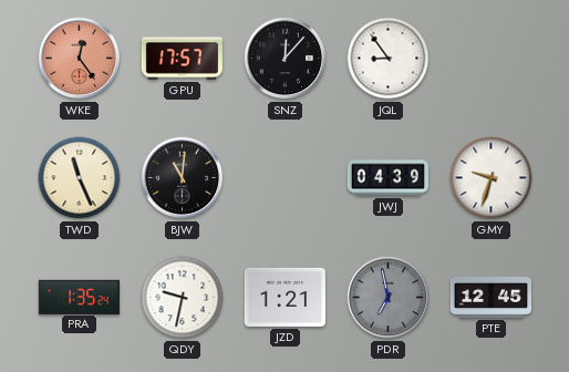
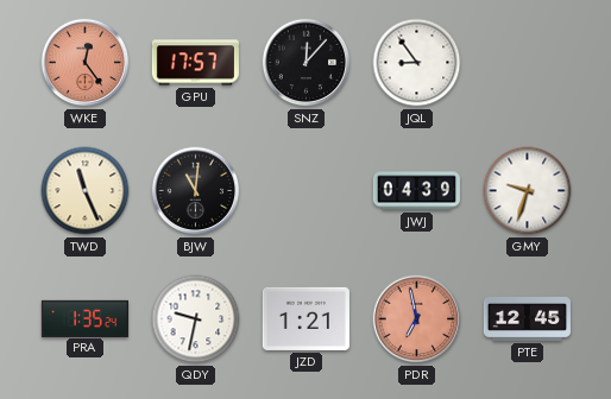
PDR dial: grey -> salmon (417, 319)
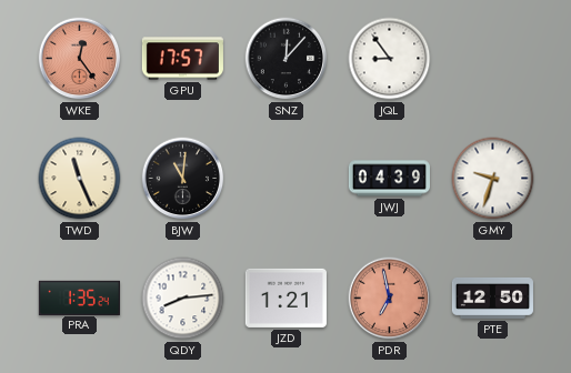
QDY: 9:32 -> 8:14 (183, 299)
PTE: 12:45 -> 12:50 (492, 298)
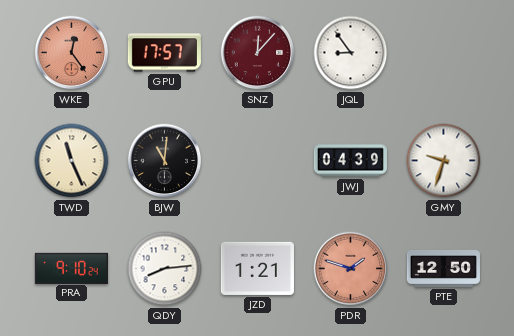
SNZ dial: black -> burgundy (258, 53)
PRA: 1:35 -> 9:10 (71, 268)
PDR: 6:58 -> 1:48 (351, 269)
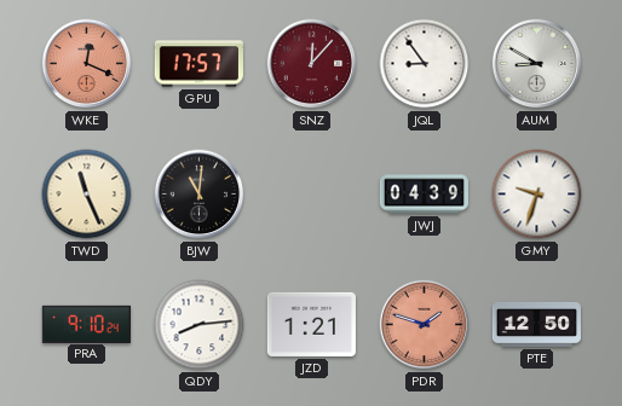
WKE: 12:24 -> 12:19 (87, 64)
AUM: none -> 8:50 (537, 64)
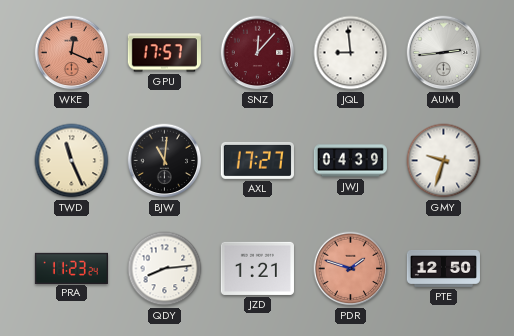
JQL: 8:54 -> 8:59 (351, 53)
AUM: 8:50 -> 2:44 (444, 53)
AXL: none -> 17:27 (257, 160)
PRA: 9:10 -> 11:23 (71, 268)
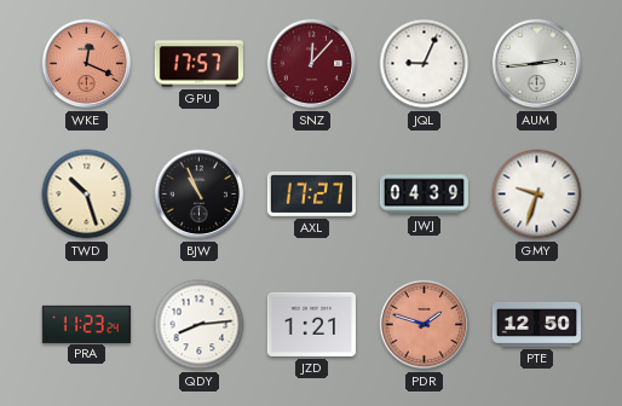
JQL: 8:59 -> 9:04 (425, 64)
TWD: 11:26 -> 10:27 (87, 195)
BJW: 11:01 -> 10:56 (200, 195)
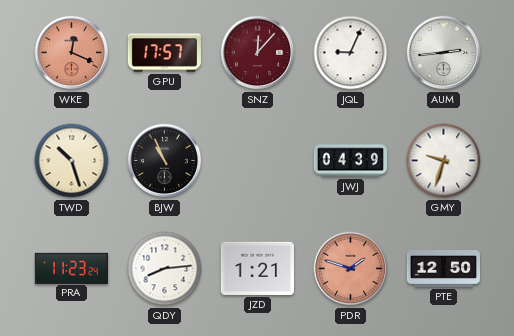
AXL: 17:27 -> none (311, 193)
